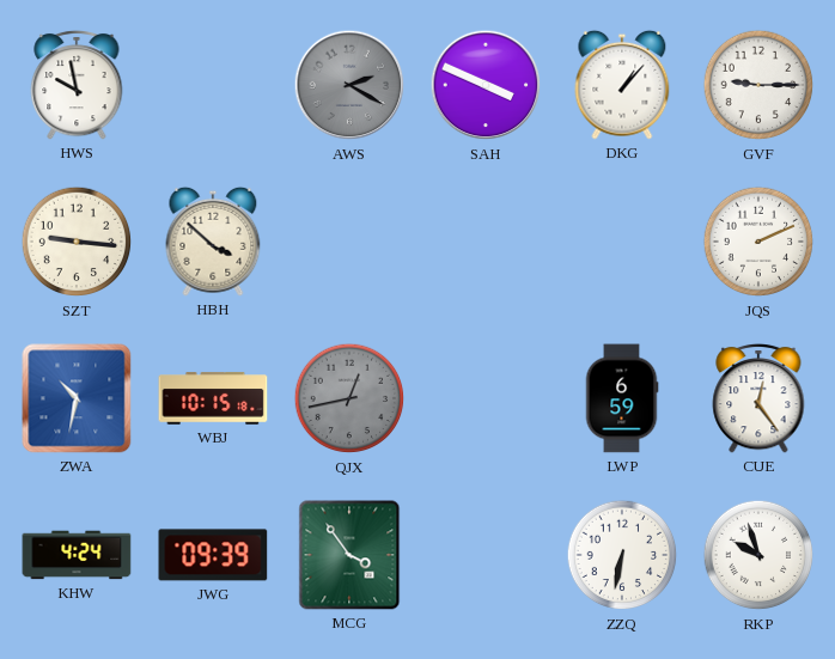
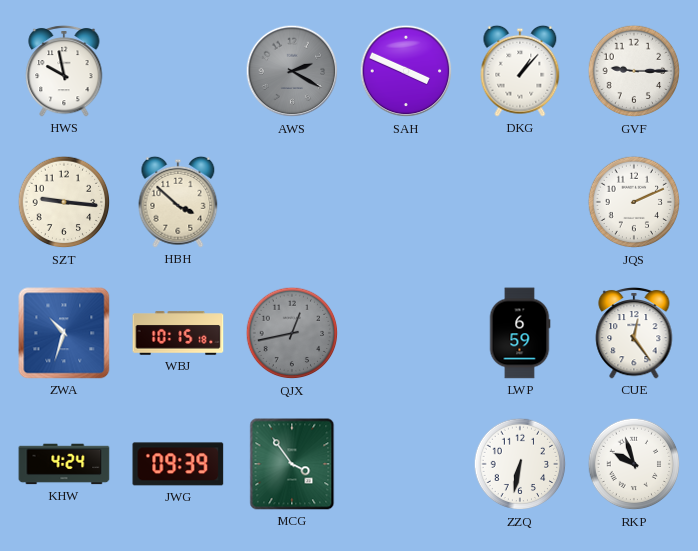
ZWA: 10:32 -> 10:33 (64, 333)
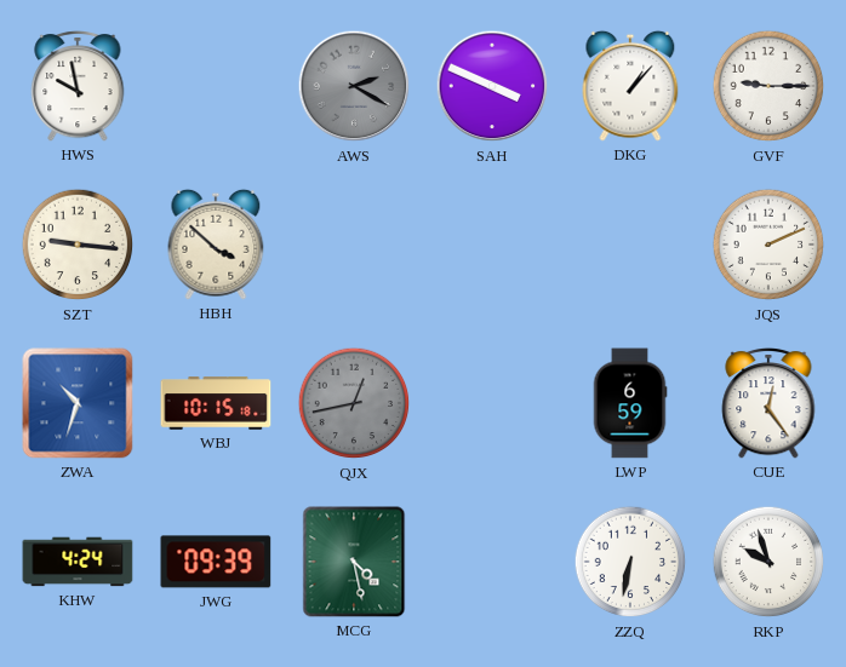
MCG: 3:54 -> 4:28 (354, 562)
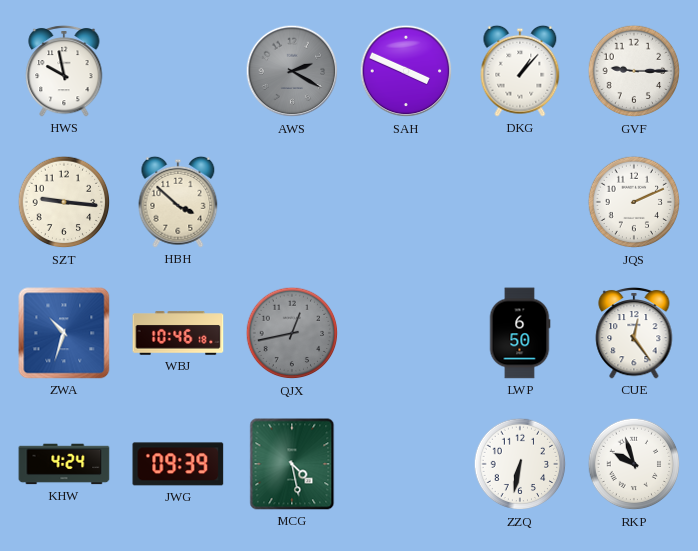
WBJ: 10:15 -> 10:46 (178, 333)
LWP: 6:59 -> 6:50 (520, 333)
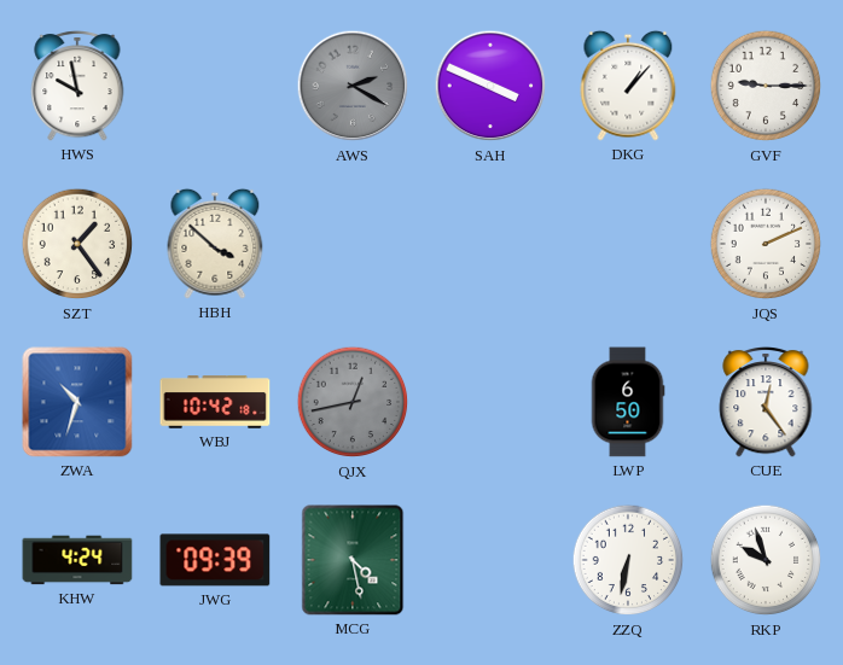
SZT: 9:16 -> 1:24 (77, 244)
WBJ: 10:46 -> 10:42 (215, 402)
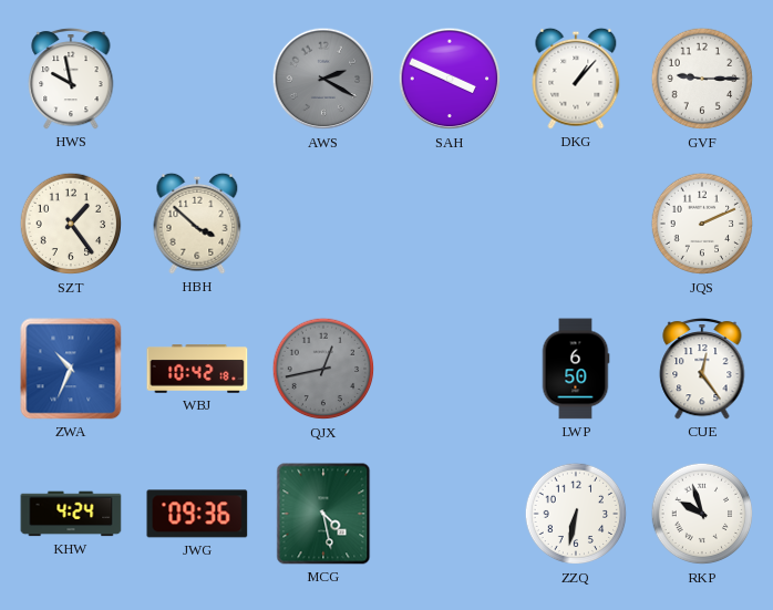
ZWA: 10:33 -> 10:34 (71, 369)
JWG: 09:39 -> 09:36 (197, 514)
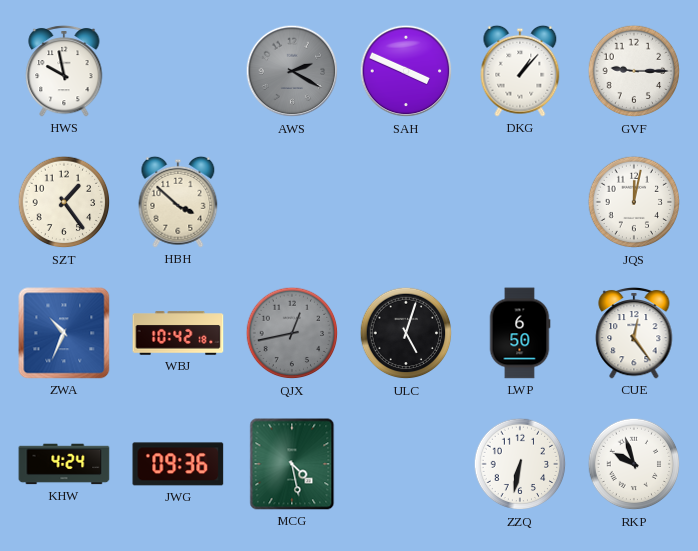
JQS: 2:11 -> 12:02 (634, 202)
ULC: none -> 5:03 (406, 333)
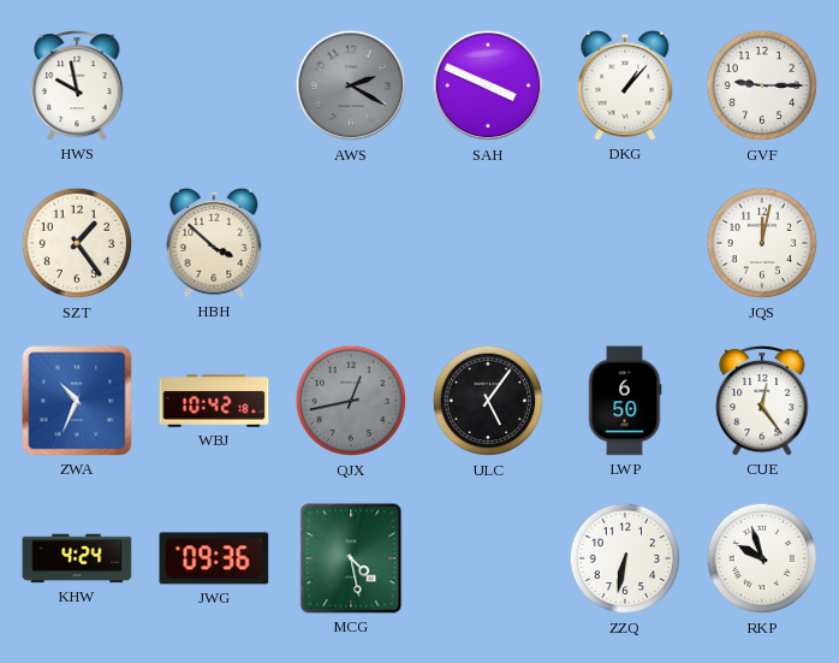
ULC: 5:03 -> 5:06 (488, 401)
